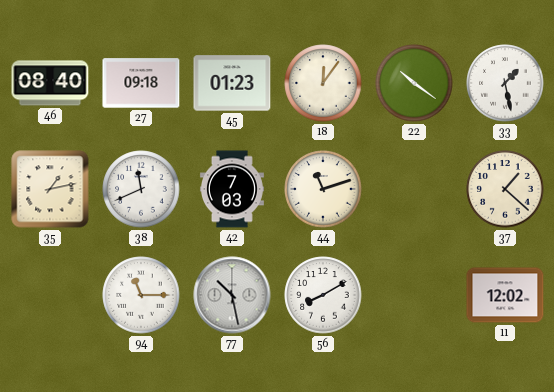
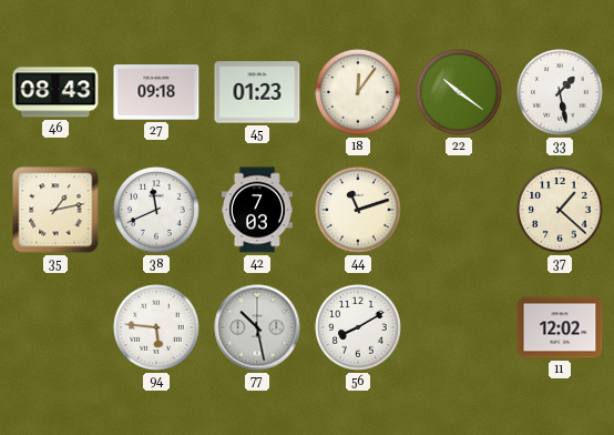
46: 08:40 -> 08:43 (55, 92)
94: 11:15 -> 5:46 (156, 327)
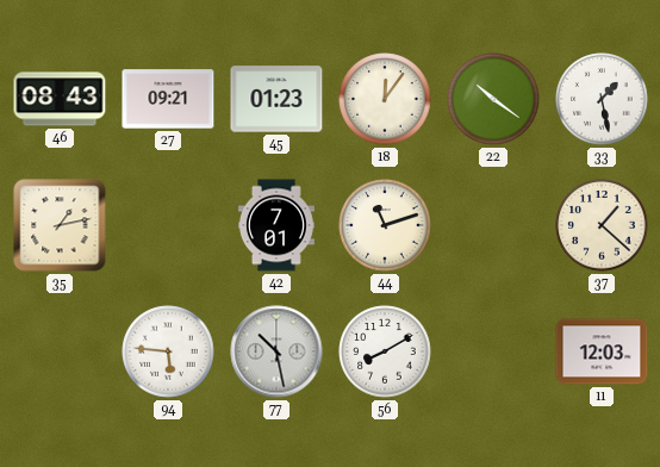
27: 09:18 -> 09:21 (168, 99)
38: 11:41 -> none (156, 210)
42: 7:03 -> 7:01 (276, 225)
11: 12:02 -> 12:03 (602, 351)
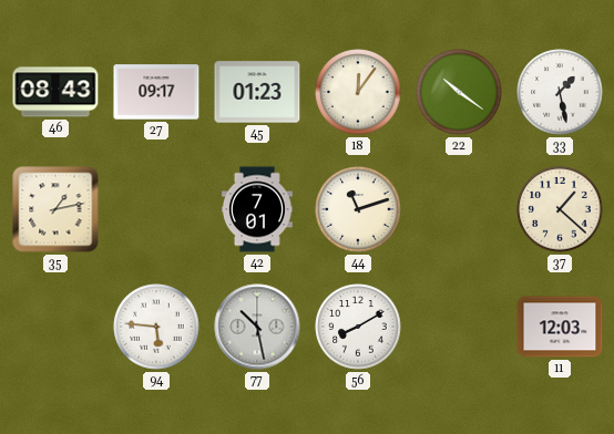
27: 09:21 -> 09:17 (156, 92)
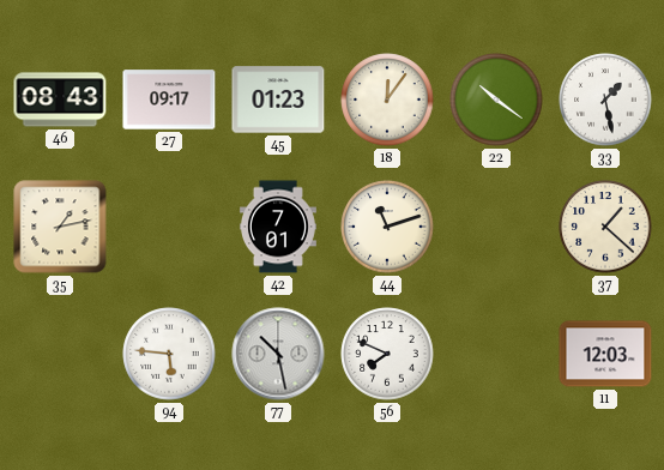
56: 8:10 -> 7:49 (387, 354)
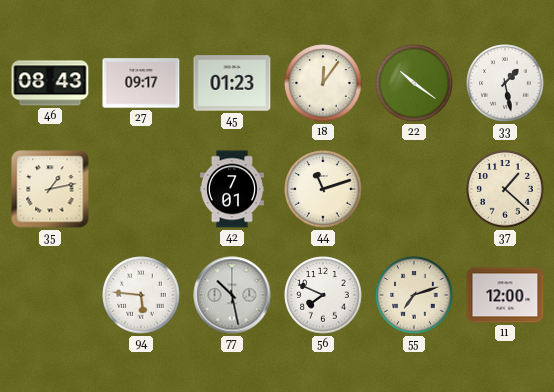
55: none -> 7:12 (414, 295)
11: 12:03 -> 12:00 (505, 295)
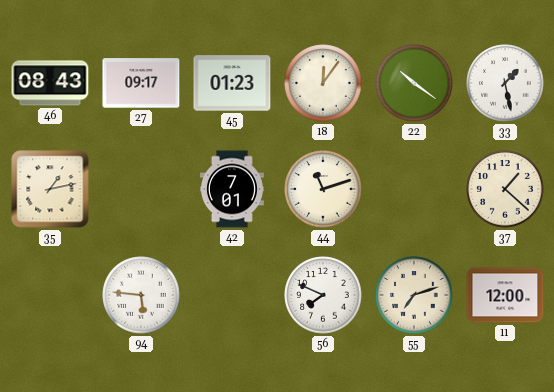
77: 10:28 -> none (232, 295)
